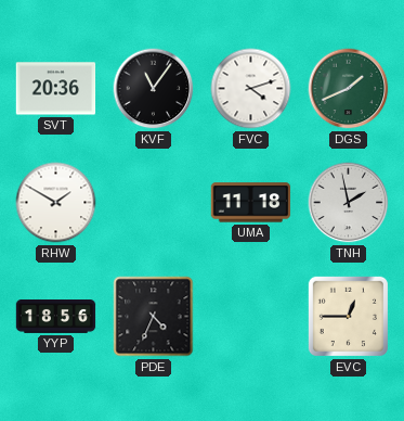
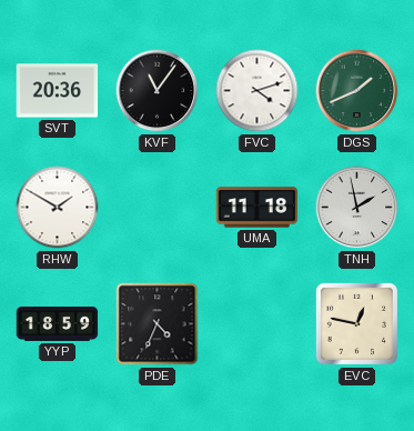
YYP: 18:56 -> 18:59 (58, 324)
EVC: 12:45 -> 12:47 (356, 323)
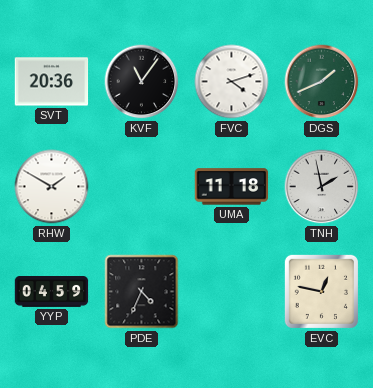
YYP: 18:59 -> 04:59 (52, 292)
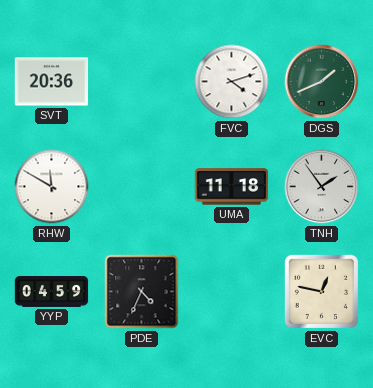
KVF: 11:06 -> none (142, 82)
RHW: 1:50 -> 11:50 (52, 187)
TNH: 1:58 -> 1:54 (322, 187)
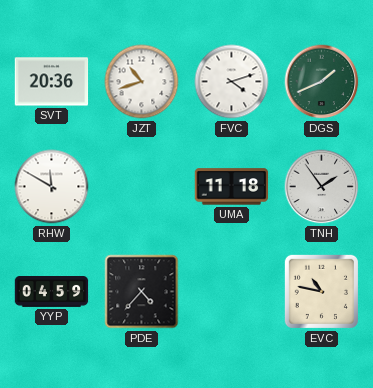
JZT: none -> 10:42 (142, 82)
PDE: 4:34 -> 4:37 (142, 292)
EVC: 12:47 -> 10:47 (321, 291)
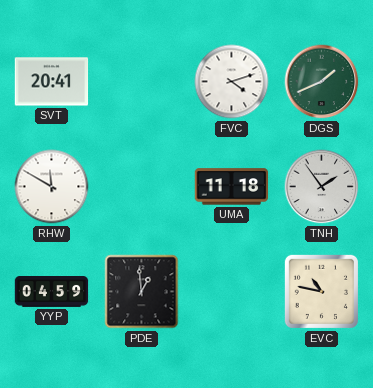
SVT: 20:36 -> 20:41 (52, 82)
JZT: 10:42 -> none (142, 82)
PDE: 4:37 -> 12:59 (142, 292)
